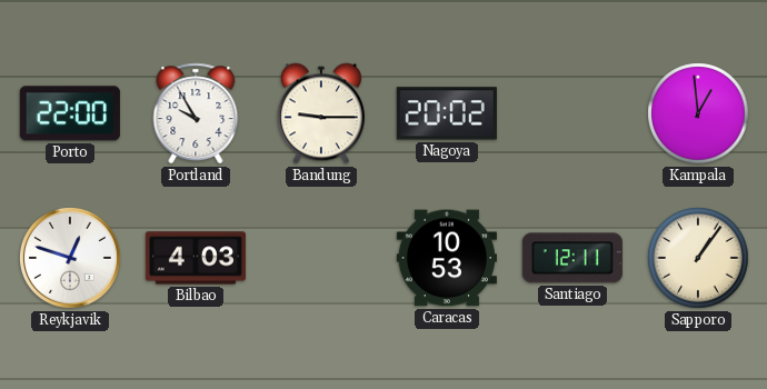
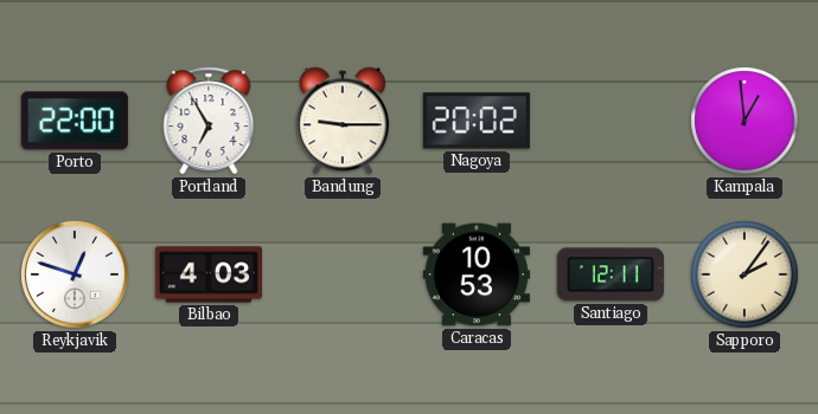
Portland: 9:55 -> 6:55 (209, 121)
Sapporo: 1:06 -> 2:06 (744, 274)
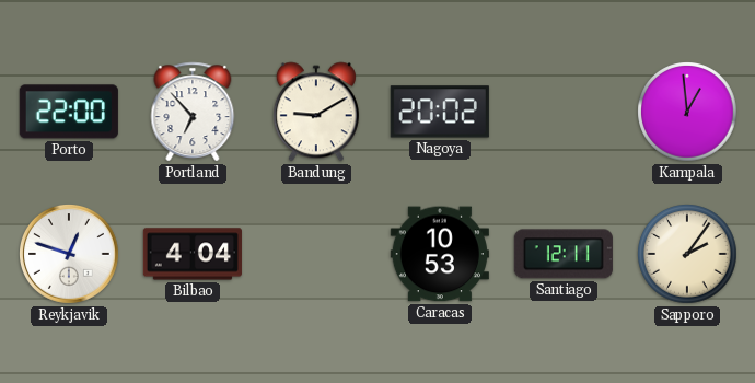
Portland: 6:55 -> 6:53 (193, 112)
Bandung: 9:15 -> 9:10 (316, 112)
Bilbao: 4:03 -> 4:04 (193, 254)
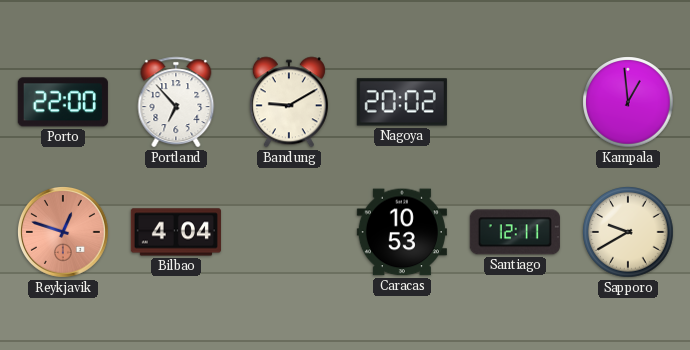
Reykjavik dial: white -> salmon (64, 233)
Sapporo: 2:06 -> 9:40 (628, 232)
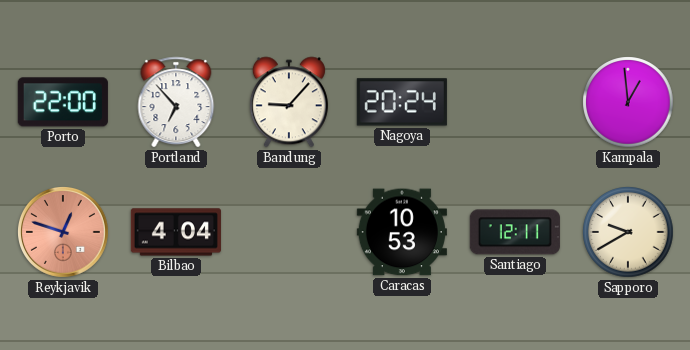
Bandung: 9:10 -> 9:07 (289, 102)
Nagoya: 20:02 -> 20:24 (402, 102)
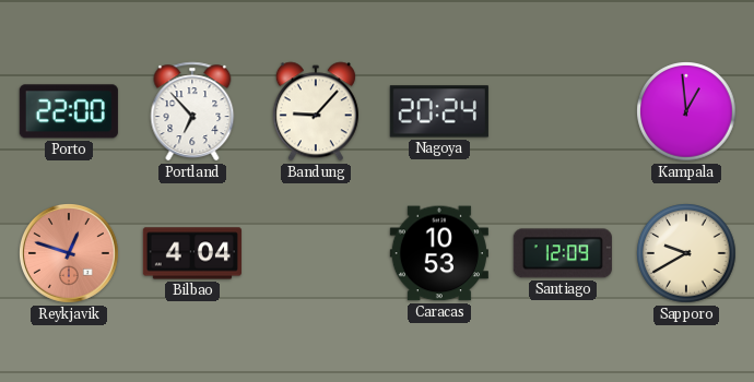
Santiago: 12:11 -> 12:09 (563, 253)
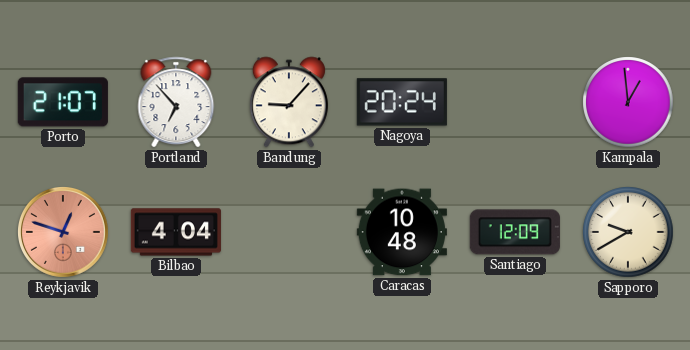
Porto: 22:00 -> 21:07 (63, 102)
Caracas: 10:53 -> 10:48 (402, 232)
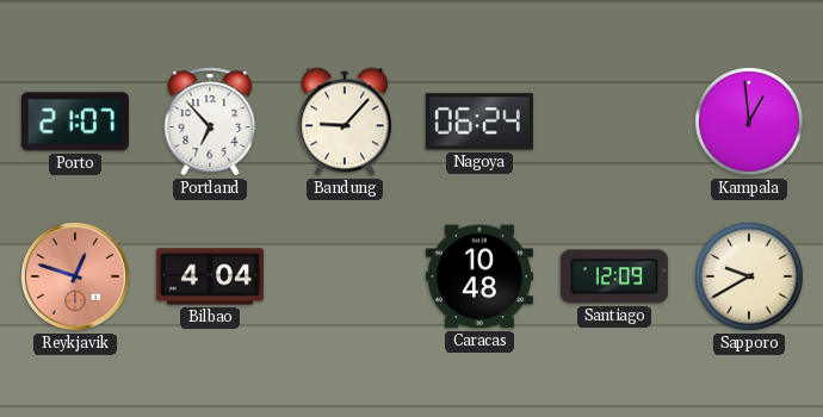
Nagoya: 20:24 -> 06:24 (479, 122)
